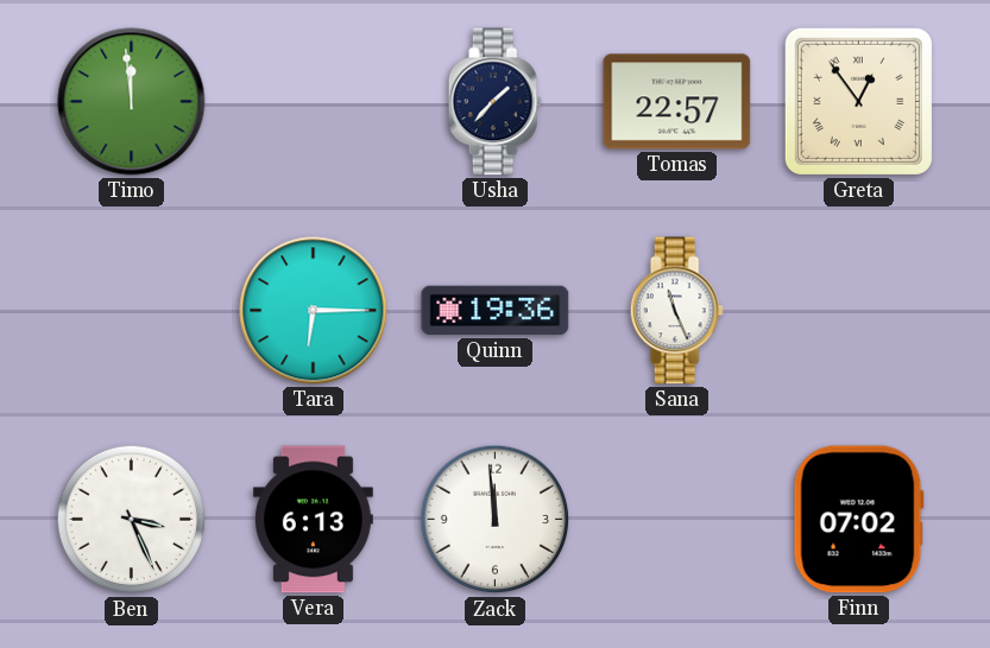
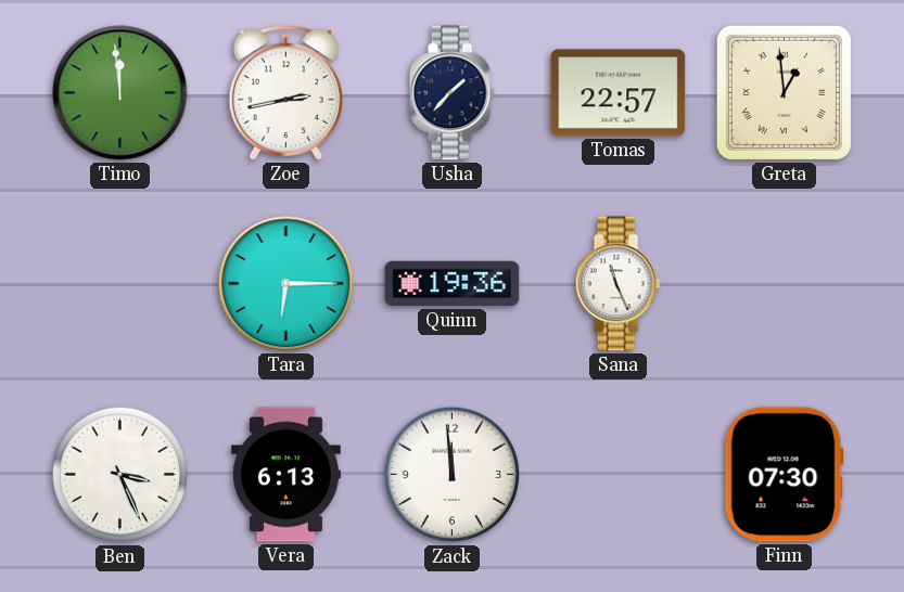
Zoe: none -> 2:43 (285, 92)
Greta: 12:54 -> 12:59 (784, 92)
Finn: 07:02 -> 07:30 (784, 475)
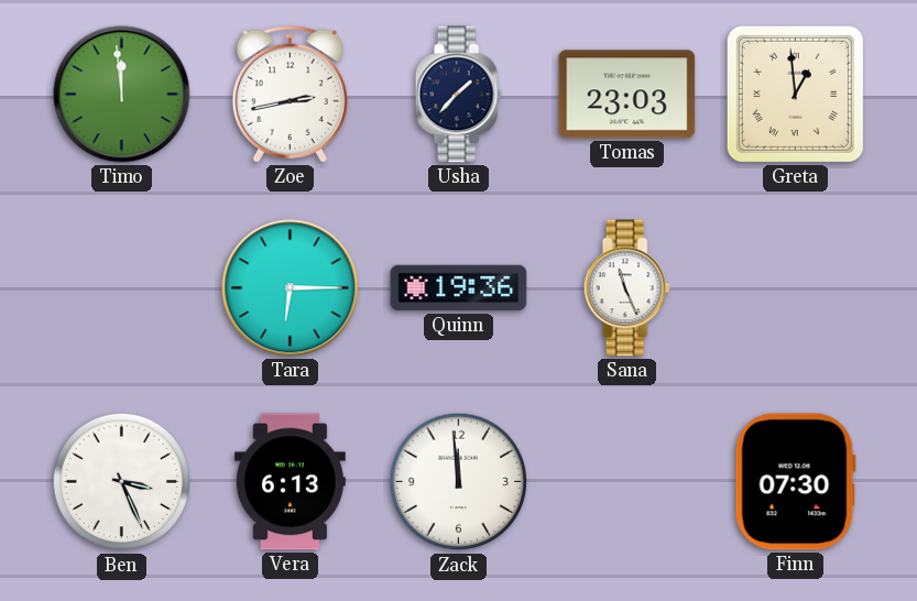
Tomas: 22:57 -> 23:03 (627, 95)
